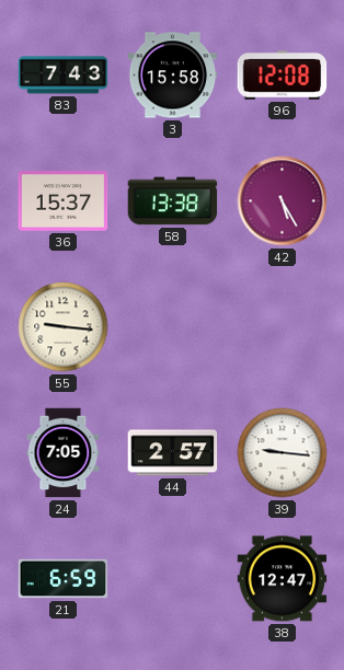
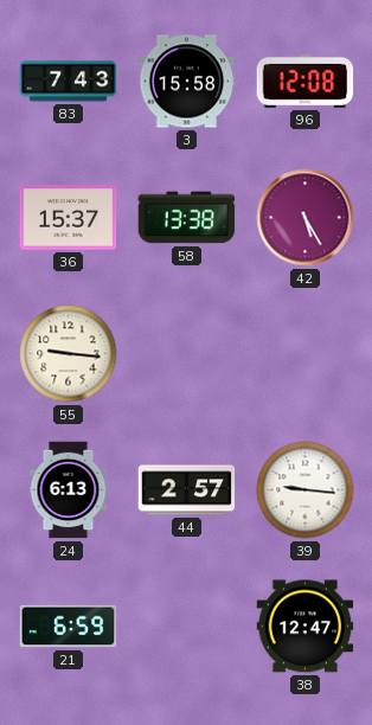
24: 7:05 -> 6:13 (69, 490)
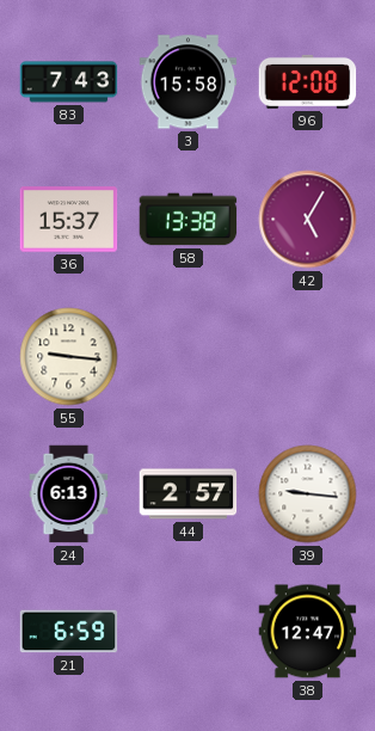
42: 5:25 -> 5:05 (308, 220)
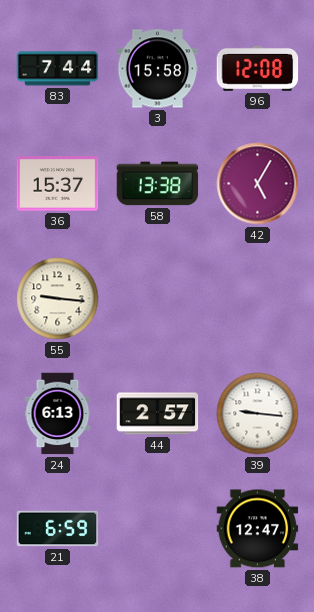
83: 7:43 -> 7:44 (58, 69)
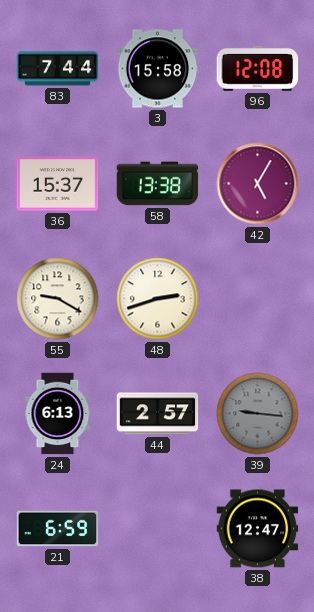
55: 9:16 -> 9:20 (58, 299)
48: none -> 2:42 (158, 299)
39 dial: white -> grey (258, 414)
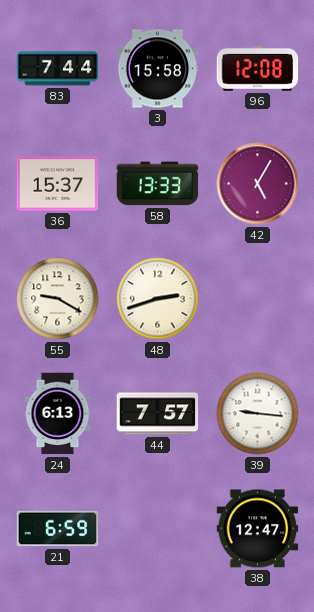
58: 13:38 -> 13:33 (158, 184)
44: 2:57 -> 7:57 (158, 414)
39 dial: grey -> white (258, 414)
